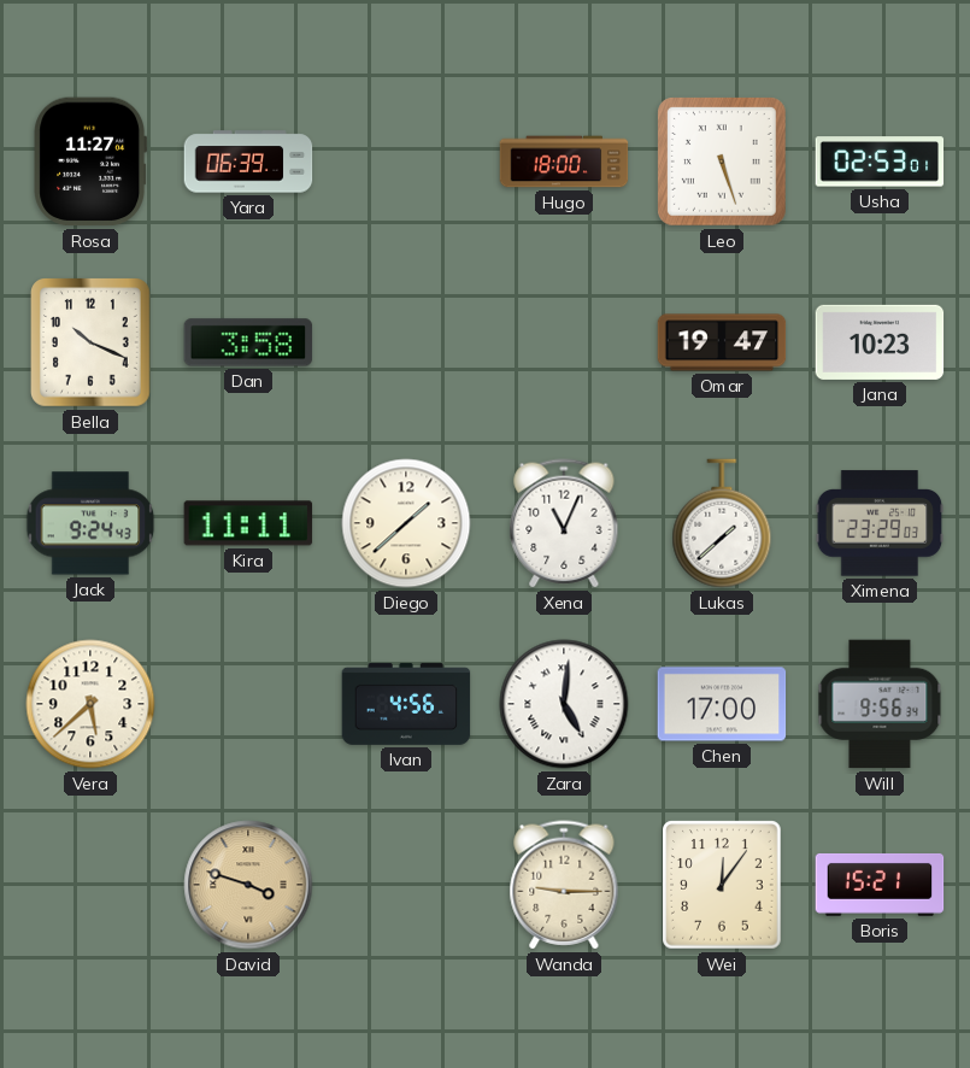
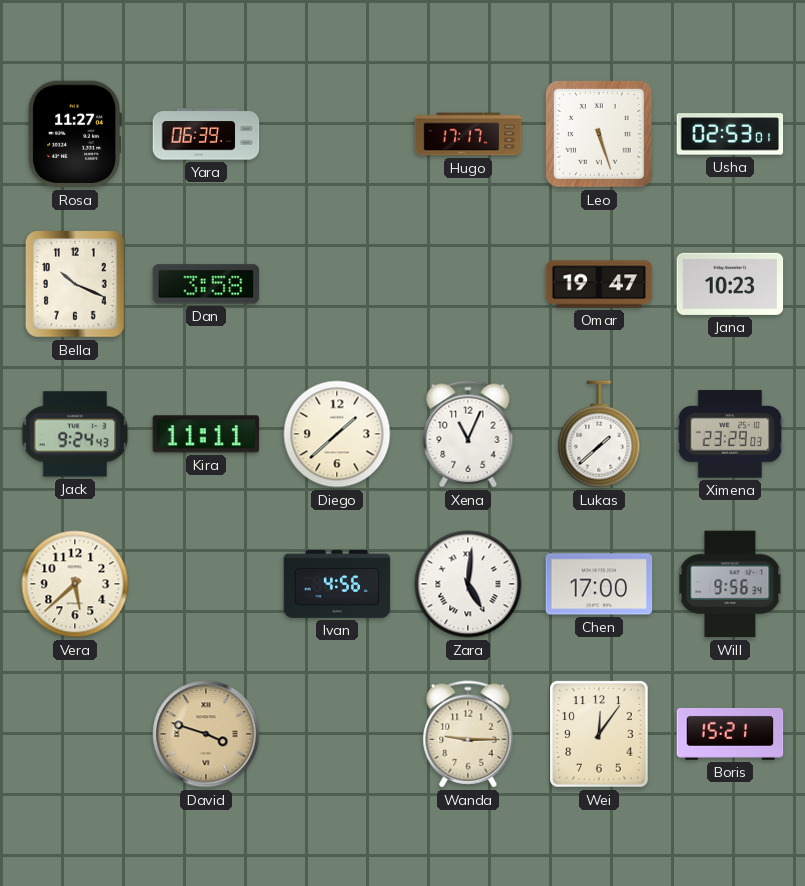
Hugo: 18:00 -> 17:17 (468, 134)
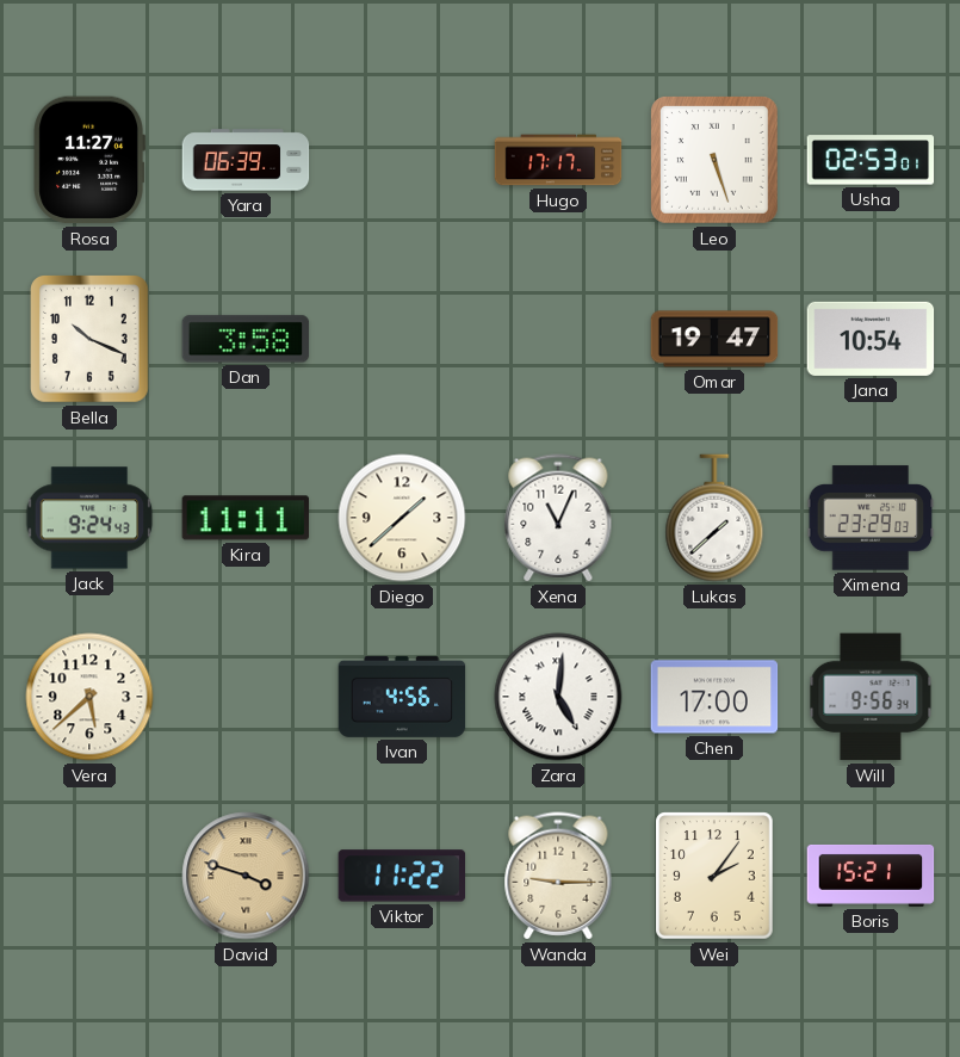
Jana: 10:23 -> 10:54 (871, 339)
Viktor: none -> 11:22 (402, 876)
Wei: 12:06 -> 2:06 (714, 876)
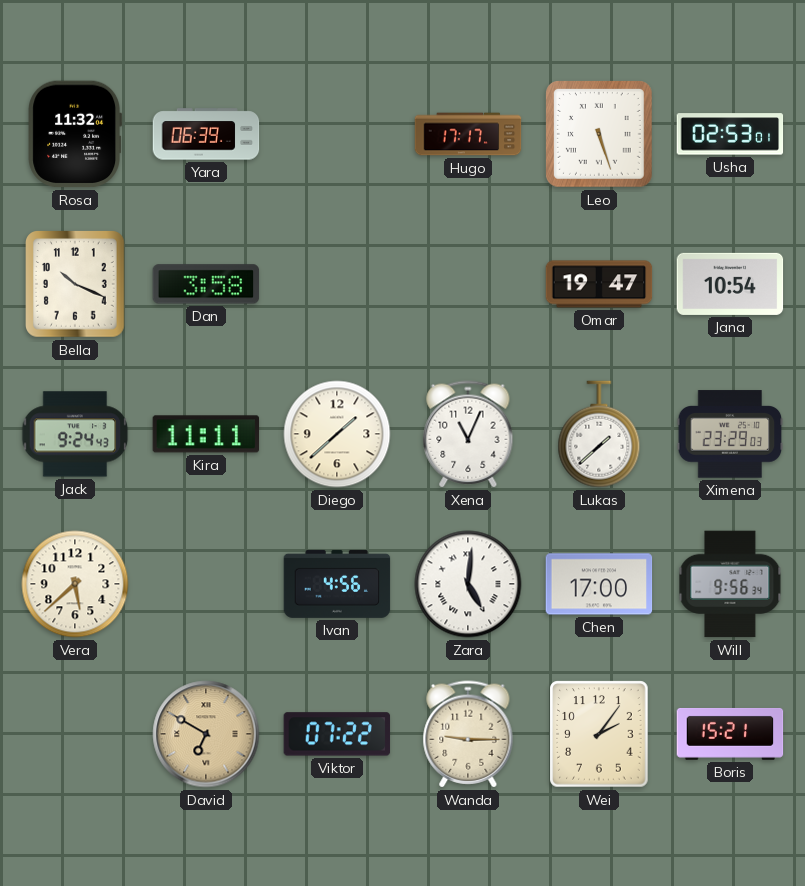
Rosa: 11:27 -> 11:32 (74, 134)
David: 3:48 -> 6:50 (206, 734)
Viktor: 11:22 -> 07:22 (337, 734)
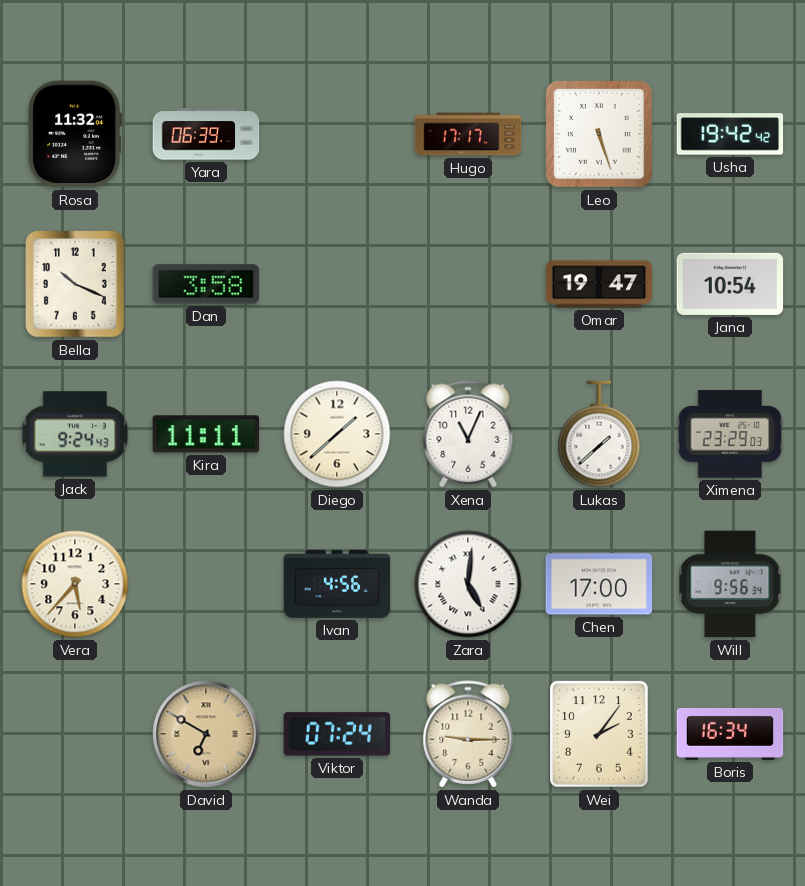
Usha: 02:53 -> 19:42 (730, 134)
Vera: 5:38 -> 5:37 (75, 584)
Viktor: 07:22 -> 07:24 (337, 734)
Boris: 15:21 -> 16:34 (730, 734)
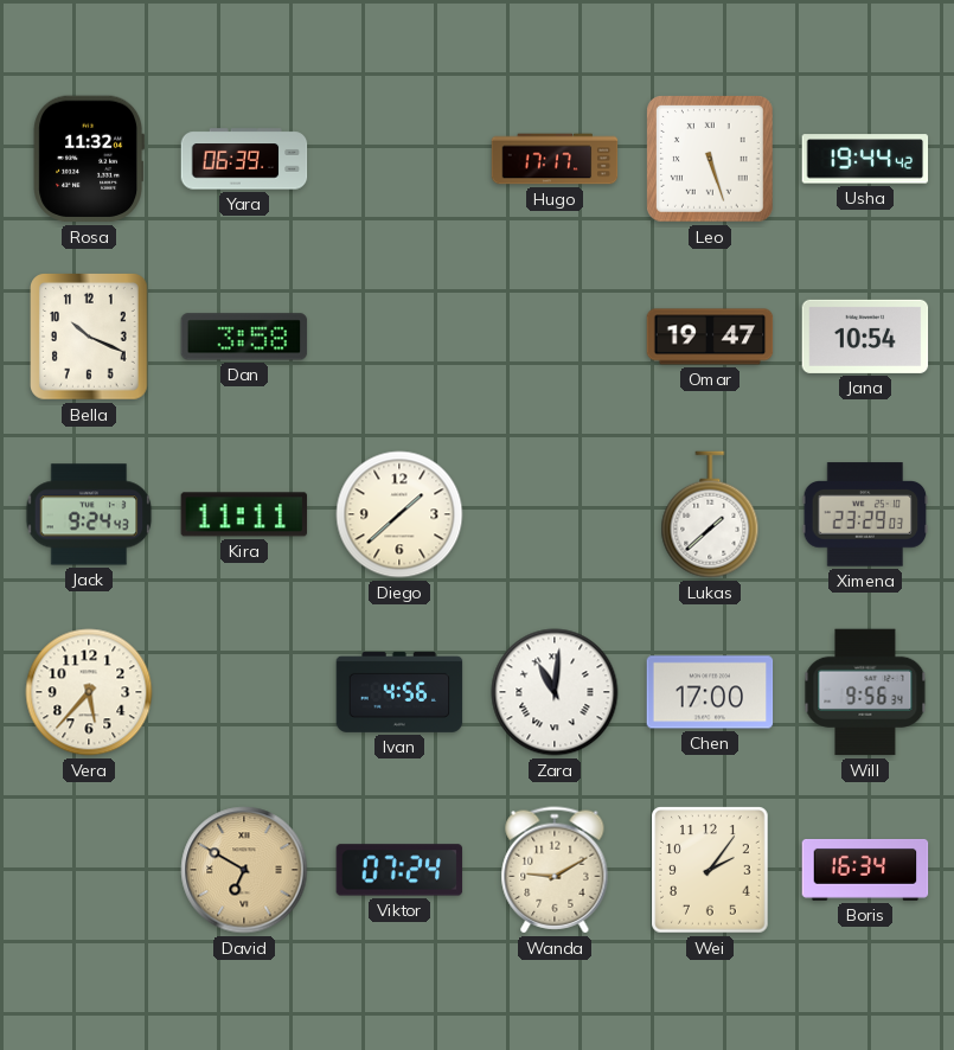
Usha: 19:42 -> 19:44 (865, 159)
Xena: 11:04 -> none (468, 434)
Zara: 5:01 -> 11:01 (555, 692)
Wanda: 9:15 -> 9:10 (555, 870)
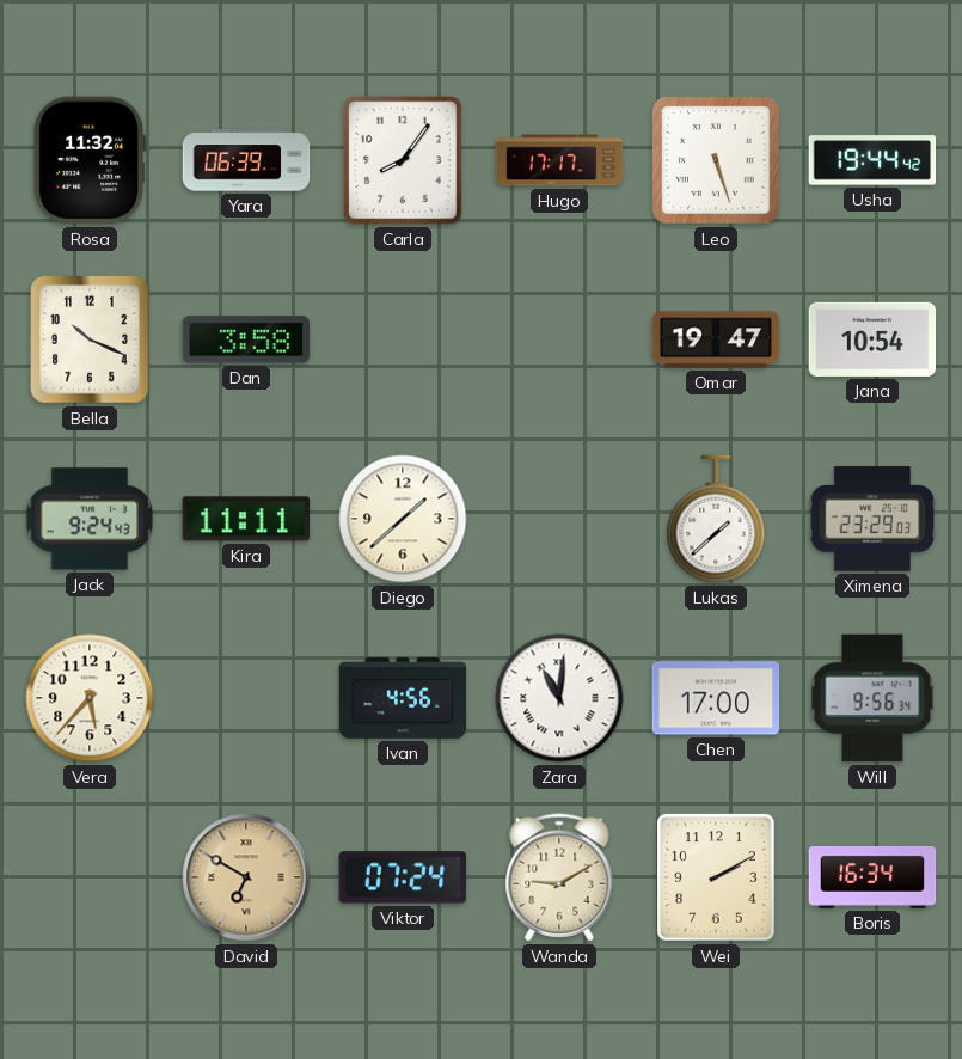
Carla: none -> 8:06 (403, 160)
Wei: 2:06 -> 2:10 (716, 877)
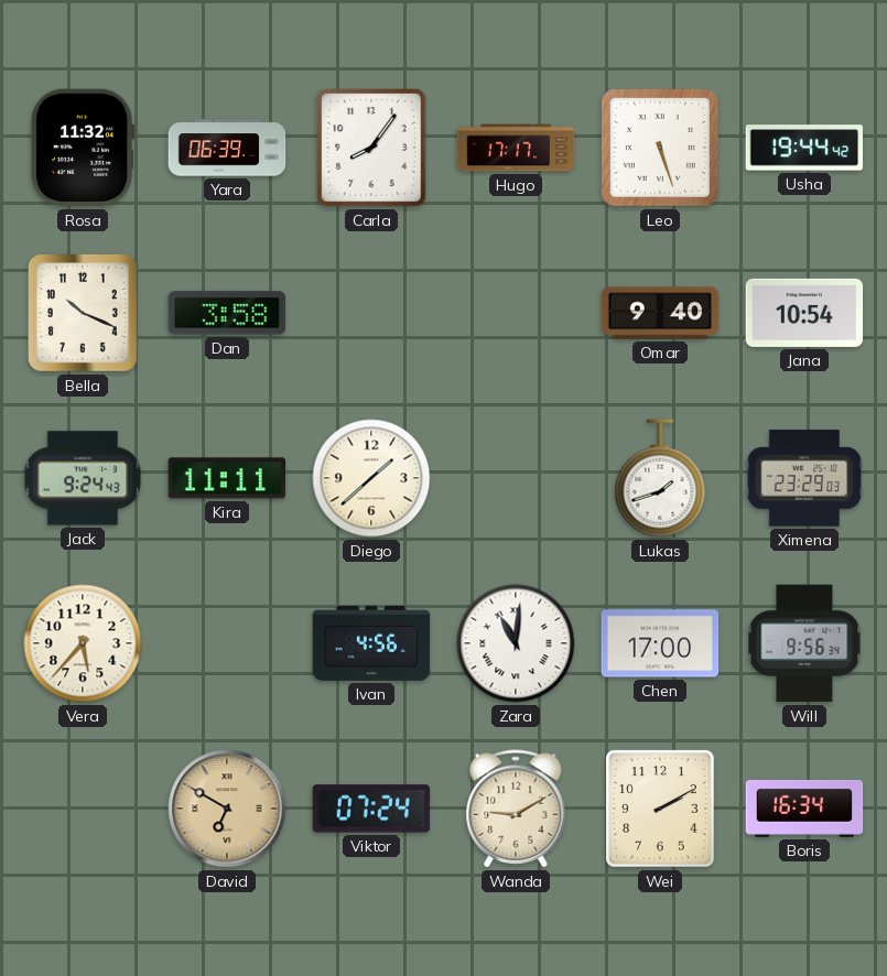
Omar: 19:47 -> 9:40 (660, 313)
Lukas: 1:38 -> 1:42 (660, 478)
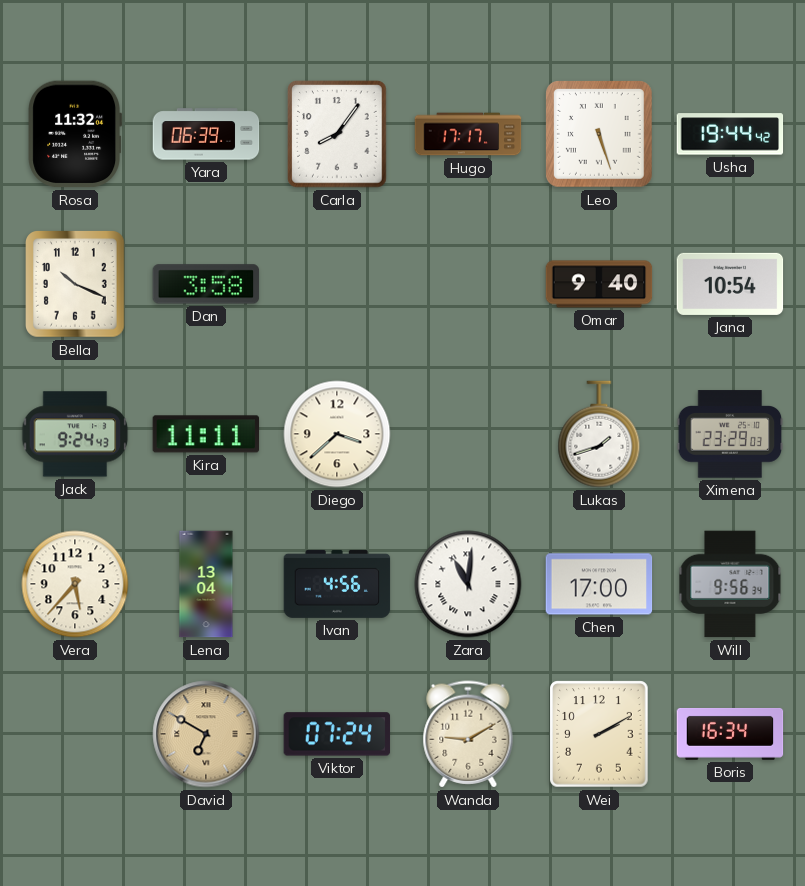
Diego: 1:38 -> 3:38 (337, 434)
Lena: none -> 13:04 (206, 584)
